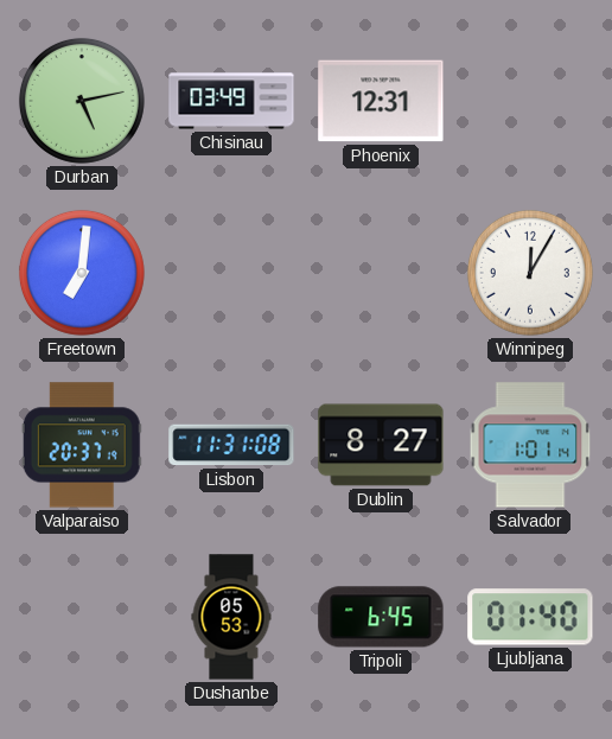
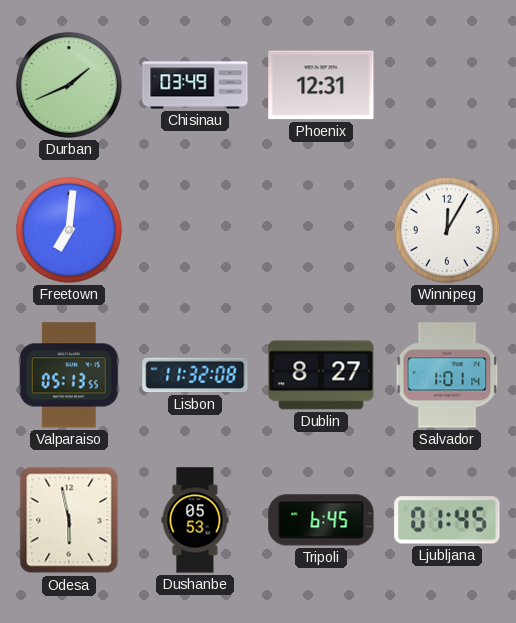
Durban: 5:13 -> 1:41 (69, 85)
Valparaiso: 20:37 -> 05:13 (69, 375)
Lisbon: 11:31 -> 11:32 (195, 375)
Odesa: none -> 5:58 (69, 520)
Ljubljana: 01:40 -> 01:45 (447, 520)
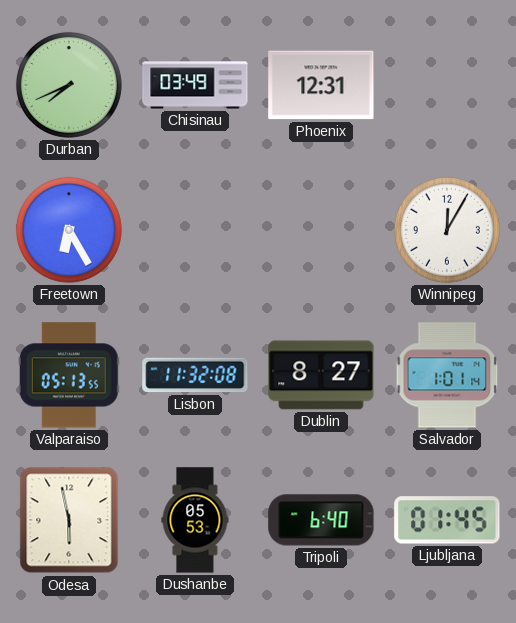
Durban: 1:41 -> 7:41 (69, 85)
Freetown: 7:01 -> 6:25 (69, 230)
Tripoli: 6:45 -> 6:40 (321, 520)
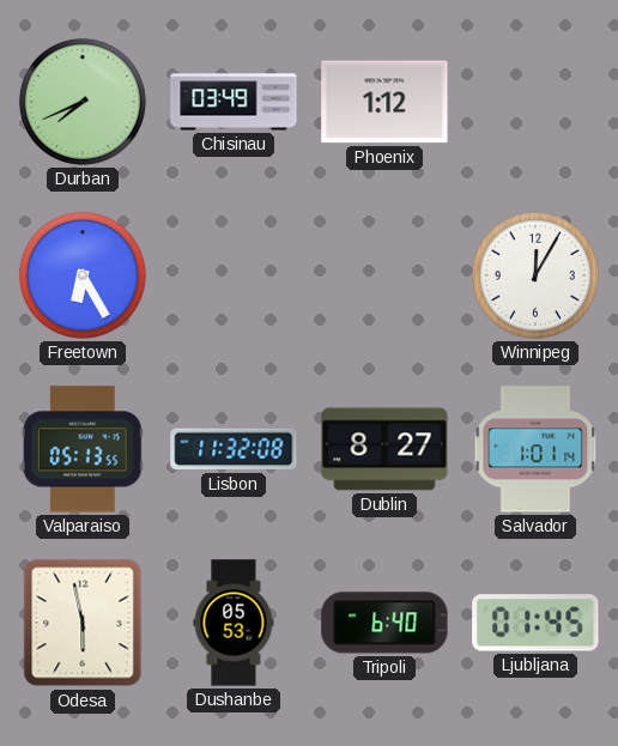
Phoenix: 12:31 -> 1:12 (384, 102)
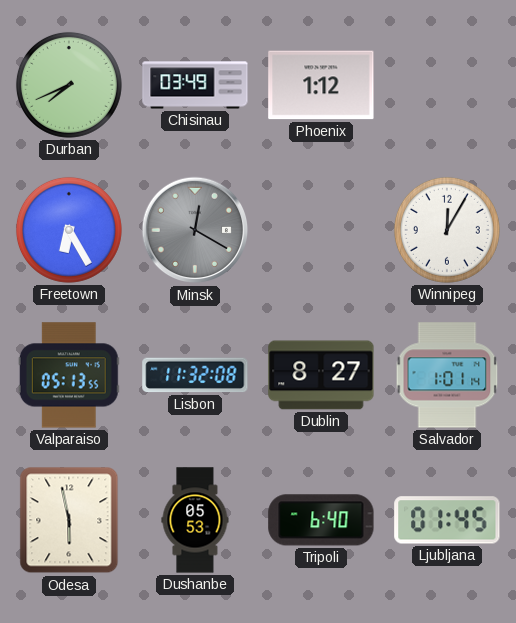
Minsk: none -> 12:20 (195, 230)
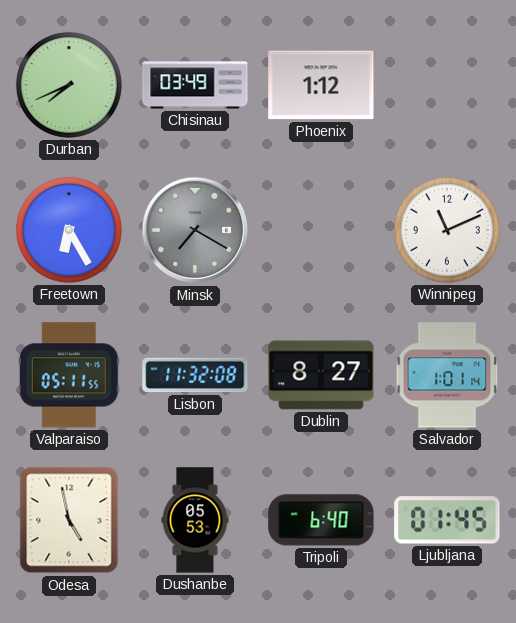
Minsk: 12:20 -> 7:20 (195, 230)
Winnipeg: 12:05 -> 11:11 (447, 230)
Valparaiso: 05:13 -> 05:11 (69, 375)
Odesa: 5:58 -> 4:58 (69, 520)
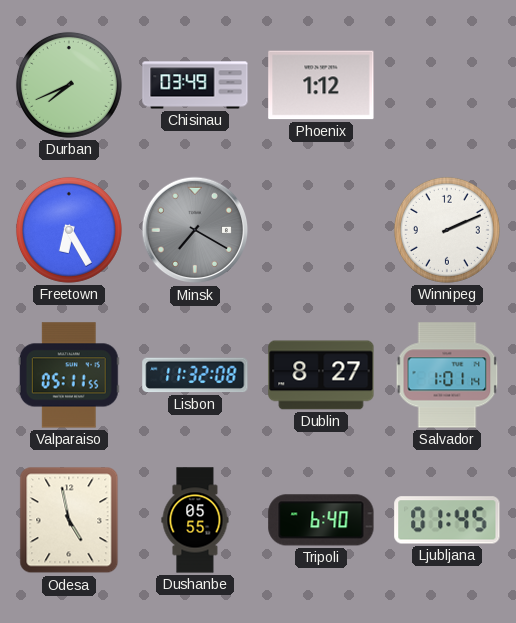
Winnipeg: 11:11 -> 2:11 (447, 230)
Dushanbe: 05:53 -> 05:55 (195, 520)
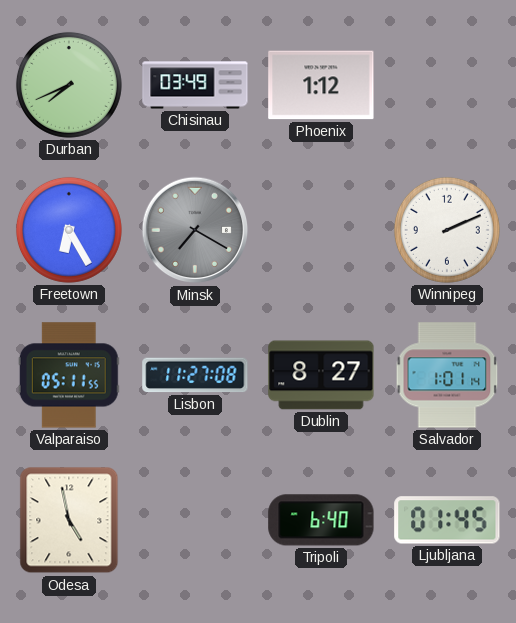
Lisbon: 11:32 -> 11:27 (195, 375)
Dushanbe: 05:55 -> none (195, 520)
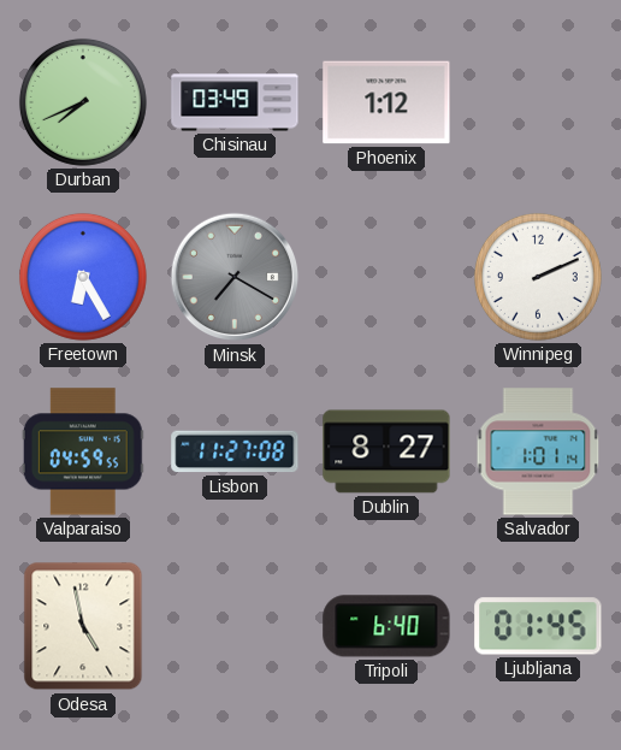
Valparaiso: 05:11 -> 04:59 (83, 451)
